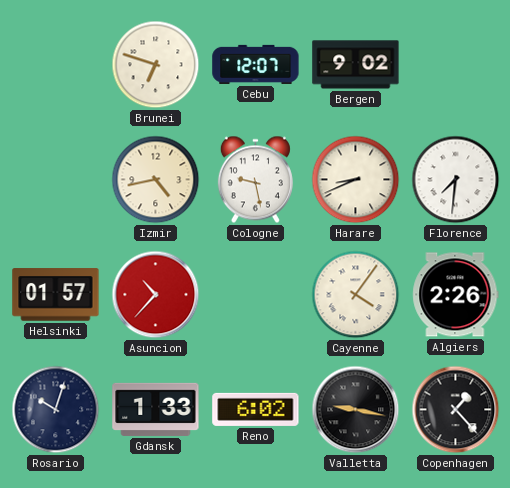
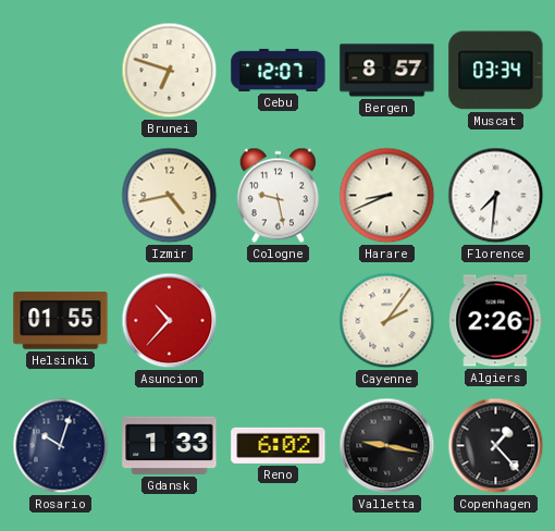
Bergen: 9:02 -> 8:57 (387, 71)
Muscat: none -> 03:34 (496, 71)
Helsinki: 01:57 -> 01:55 (61, 321)
Cayenne: 4:06 -> 2:06 (387, 321)
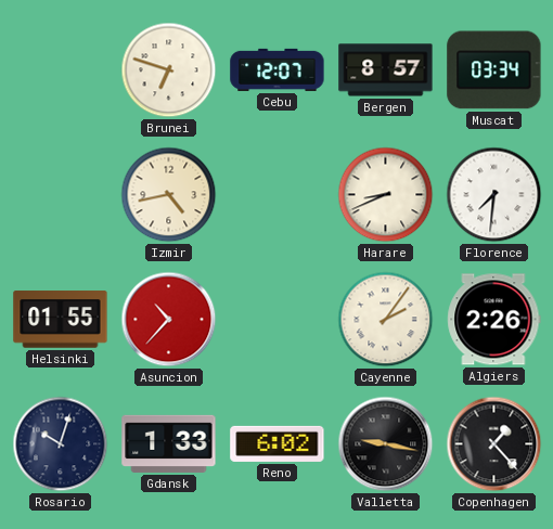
Cologne: 9:28 -> none (277, 196)
